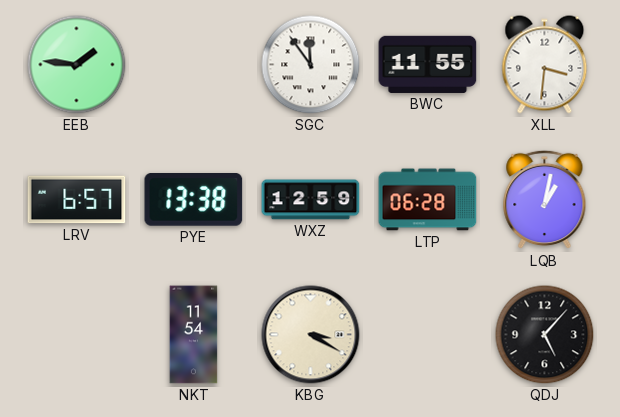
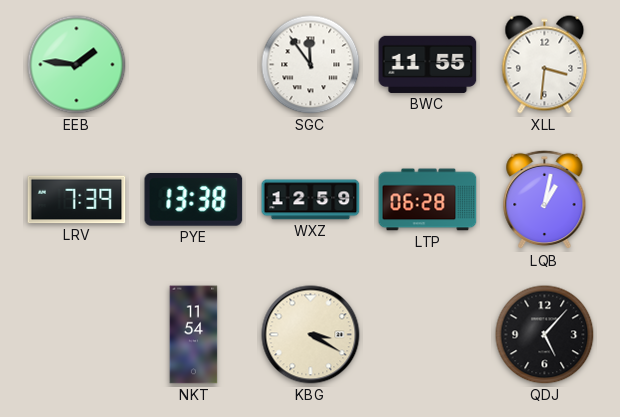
LRV: 6:57 -> 7:39 (77, 200)
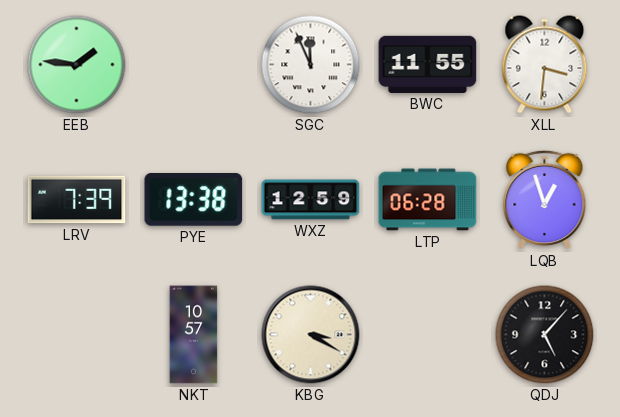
SGC: 11:54 -> 11:56 (311, 65)
LQB: 1:02 -> 12:57 (545, 200)
NKT: 11:54 -> 10:57 (194, 335)
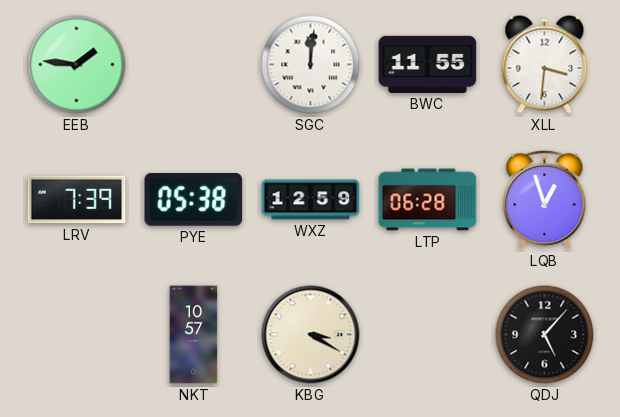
SGC: 11:56 -> 12:01 (311, 65)
PYE: 13:38 -> 05:38 (194, 200)
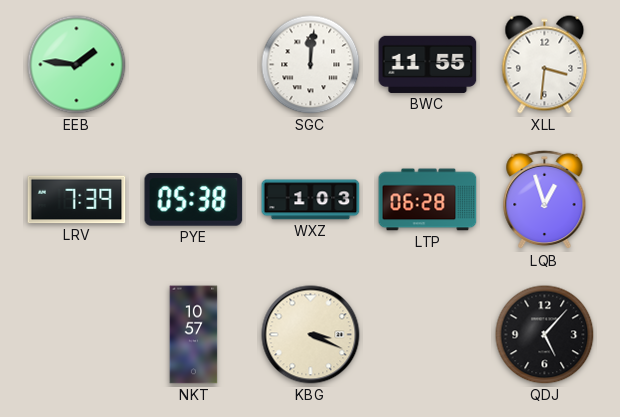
WXZ: 12:59 -> 1:03 (311, 200)
KBG: 3:20 -> 3:19 (311, 335)
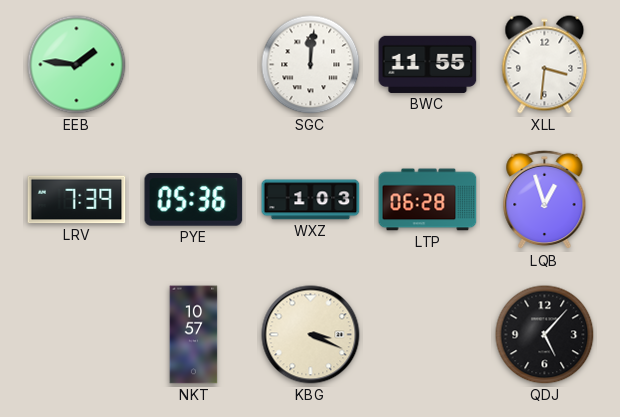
PYE: 05:38 -> 05:36 (194, 200)
